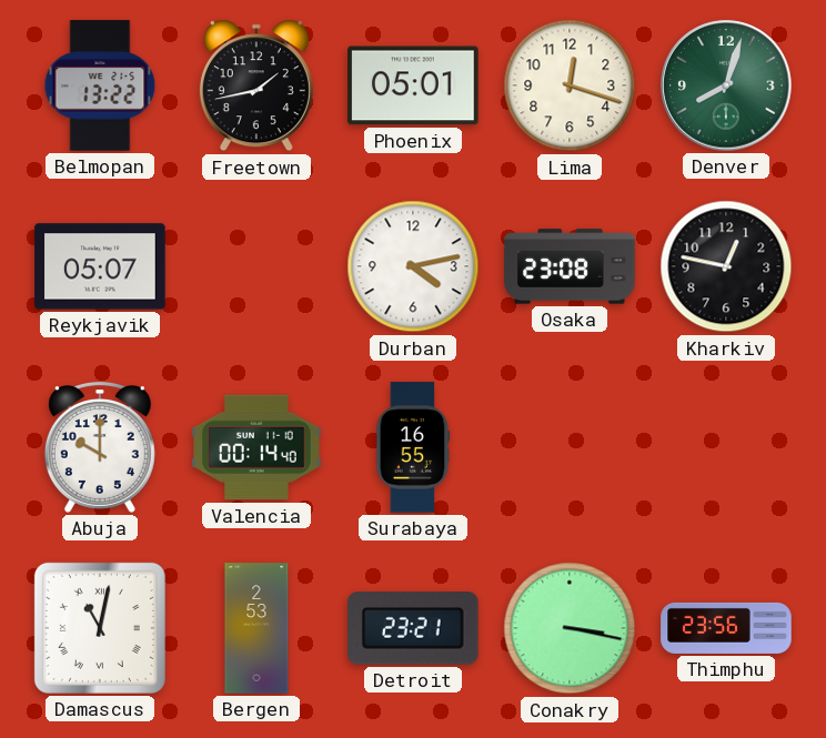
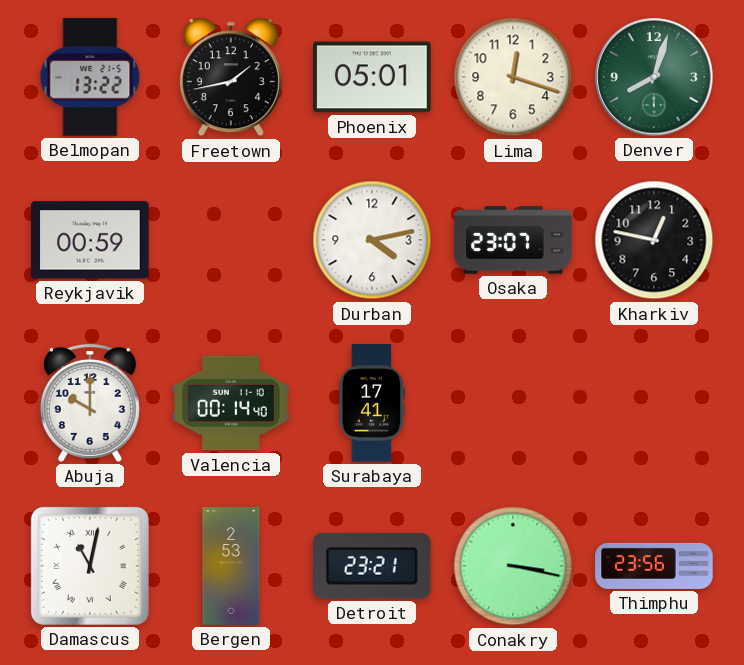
Reykjavik: 05:07 -> 00:59 (90, 240)
Osaka: 23:08 -> 23:07 (513, 240)
Surabaya: 16:55 -> 17:41 (372, 403)
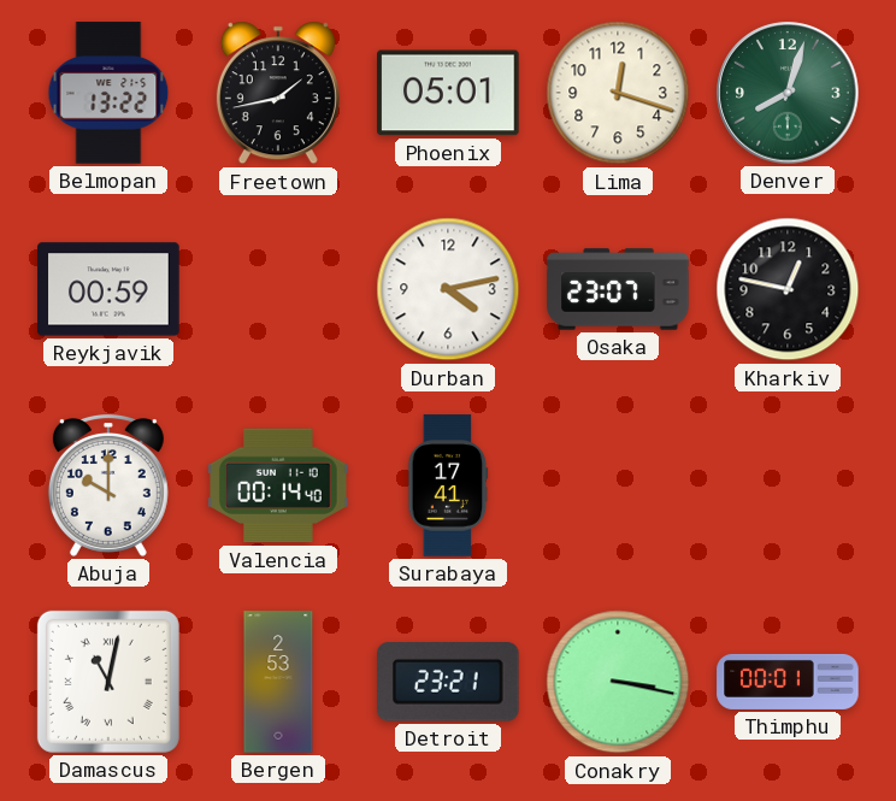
Thimphu: 23:56 -> 00:01 (788, 682)
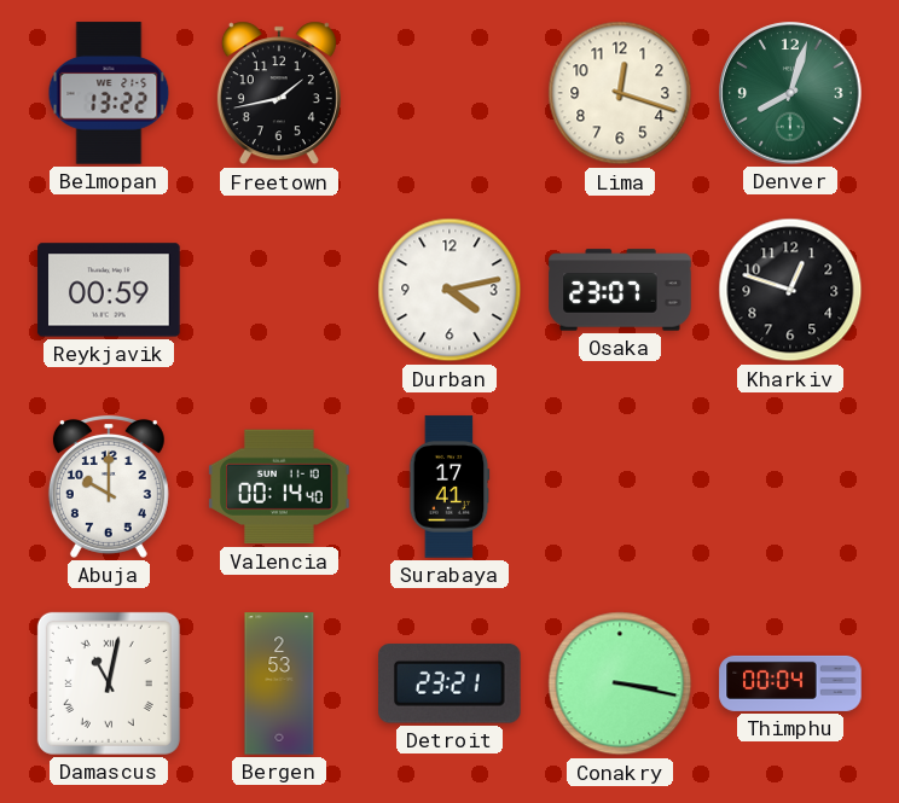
Phoenix: 05:01 -> none (448, 93)
Kharkiv: 12:47 -> 12:48 (790, 290)
Thimphu: 00:01 -> 00:04 (790, 683)
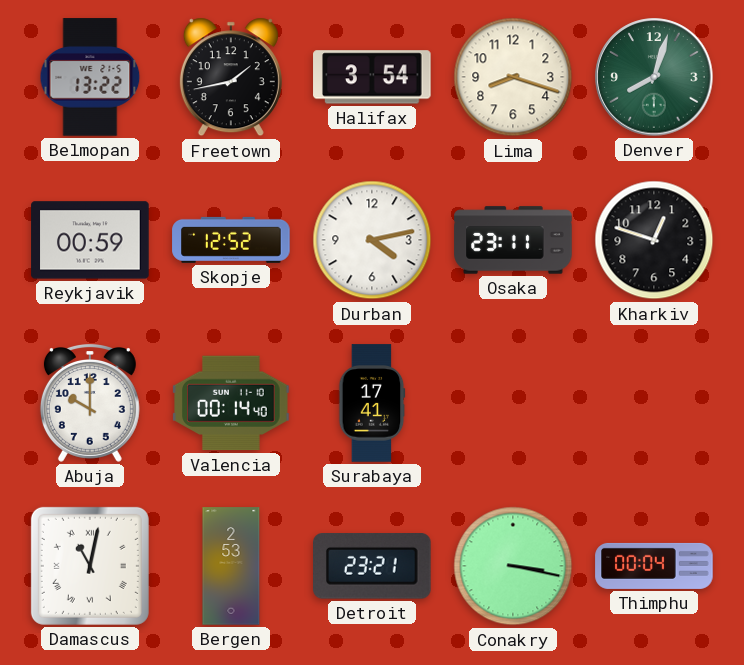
Halifax: none -> 3:54 (372, 77)
Lima: 12:18 -> 8:18 (513, 77)
Skopje: none -> 12:52 (231, 240)
Osaka: 23:07 -> 23:11 (513, 240)
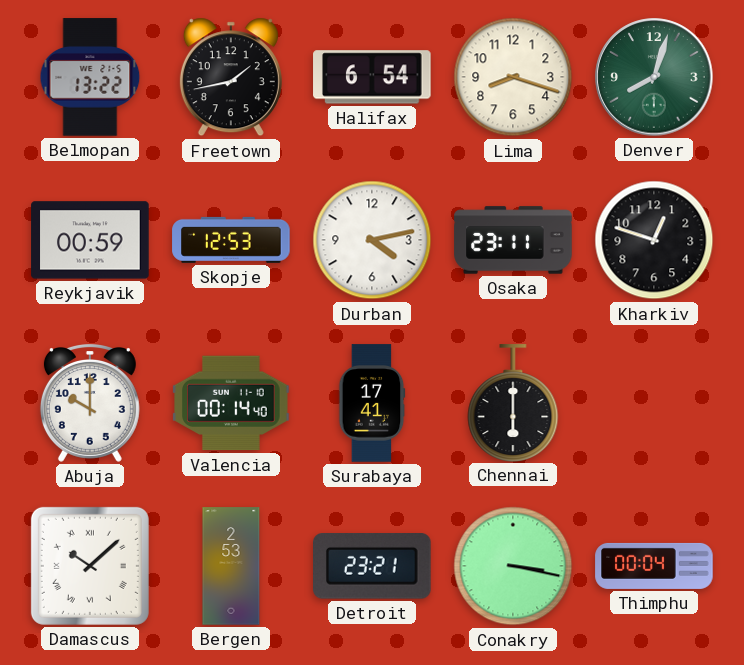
Halifax: 3:54 -> 6:54 (372, 77)
Skopje: 12:52 -> 12:53 (231, 240)
Chennai: none -> 6:00 (513, 403)
Damascus: 11:02 -> 10:08 (90, 566)
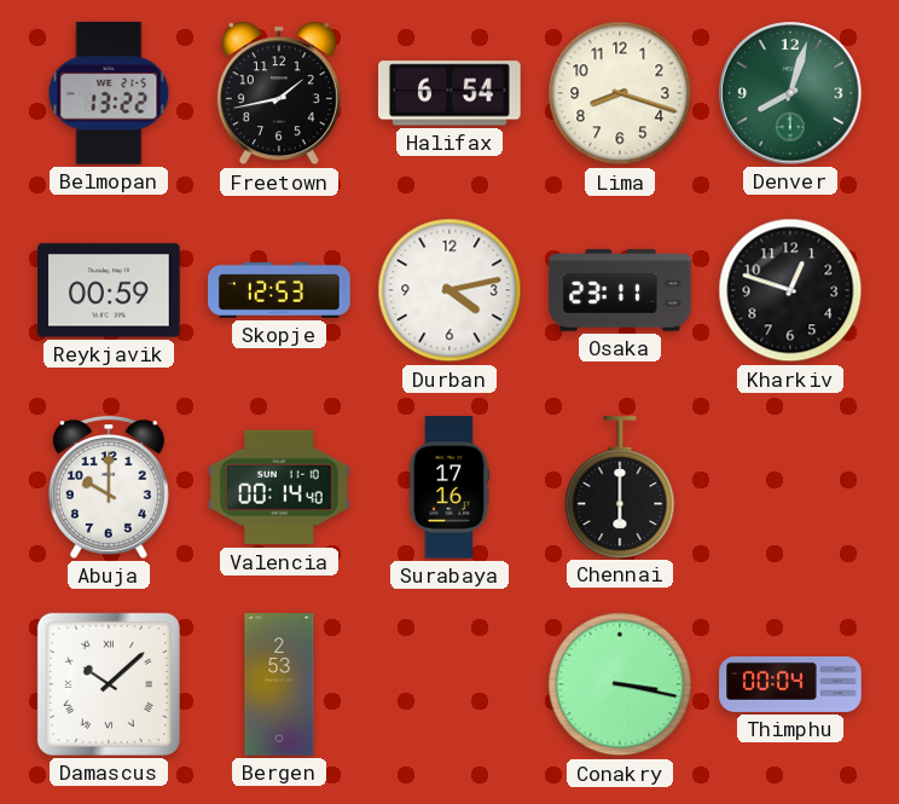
Surabaya: 17:41 -> 17:16 (449, 487)
Detroit: 23:21 -> none (373, 566)
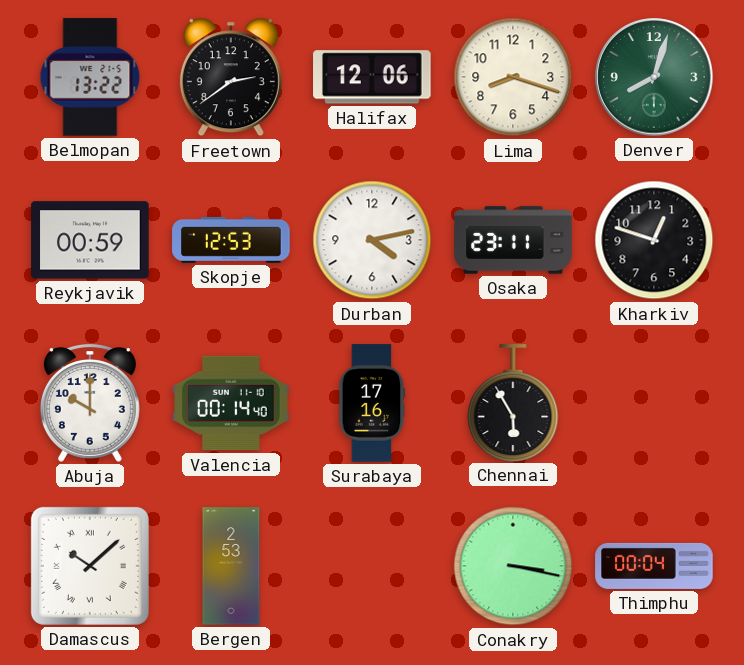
Freetown: 1:43 -> 2:39 (231, 77)
Halifax: 6:54 -> 12:06 (372, 77)
Chennai: 6:00 -> 5:55 (513, 403)
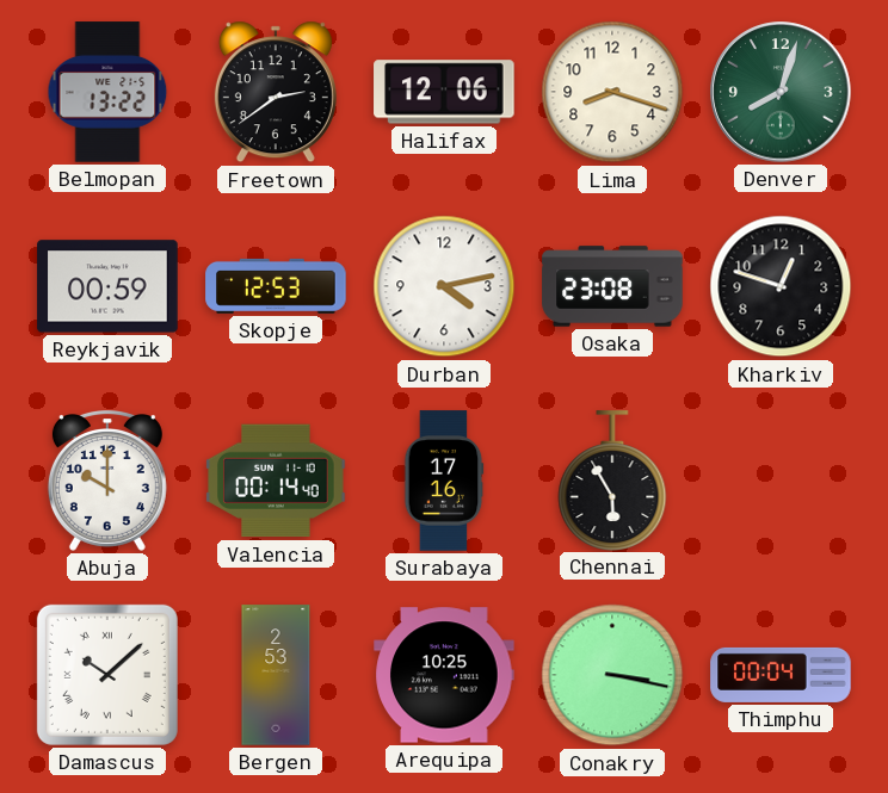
Osaka: 23:11 -> 23:08 (612, 286)
Arequipa: none -> 10:25 (444, 675)
